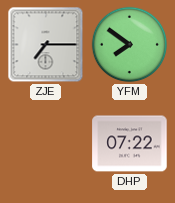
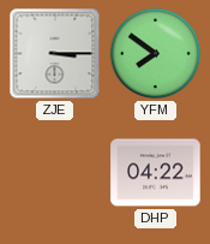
ZJE: 7:15 -> 3:15 (55, 54)
DHP: 07:22 -> 04:22 (156, 173)
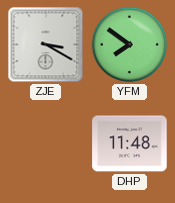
ZJE: 3:15 -> 3:20 (46, 45)
DHP: 04:22 -> 11:48 (130, 144)
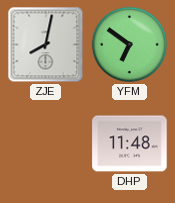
ZJE: 3:20 -> 8:02 (46, 45)
YFM: 7:51 -> 6:51 (130, 45)
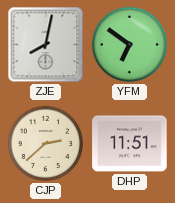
CJP: none -> 2:38 (46, 144)
DHP: 11:48 -> 11:51 (130, 144)
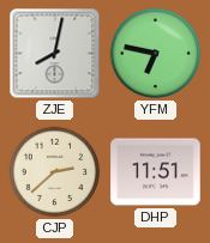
YFM: 6:51 -> 6:47 (156, 54)
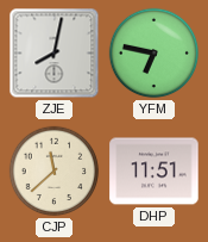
CJP: 2:38 -> 11:38 (55, 172)
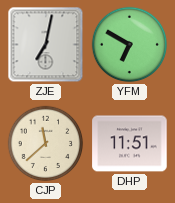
ZJE: 8:02 -> 7:02 (46, 45)
YFM: 6:47 -> 6:50 (130, 45)
